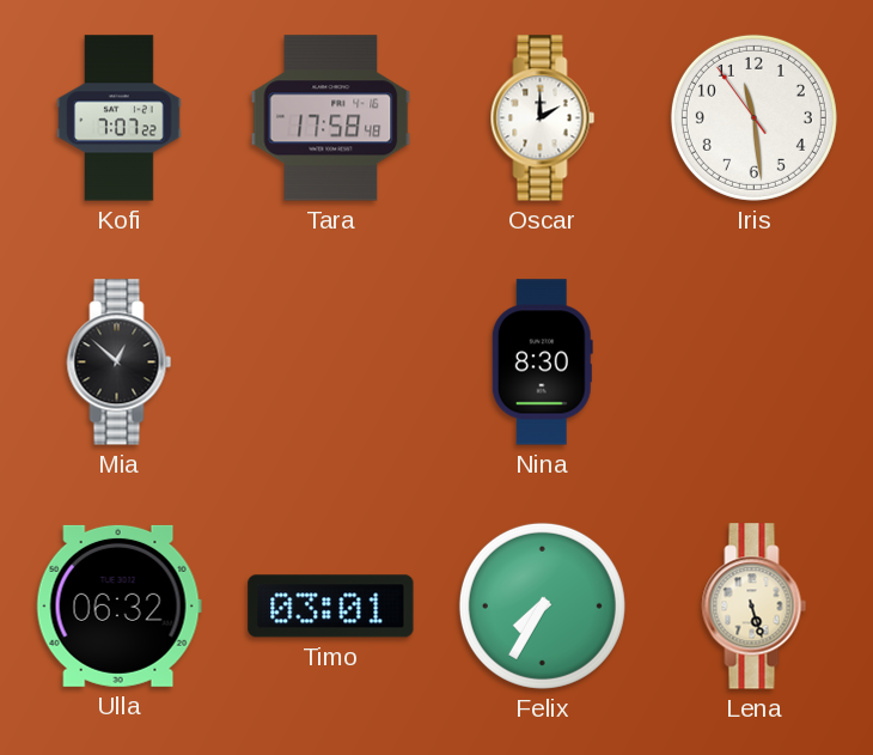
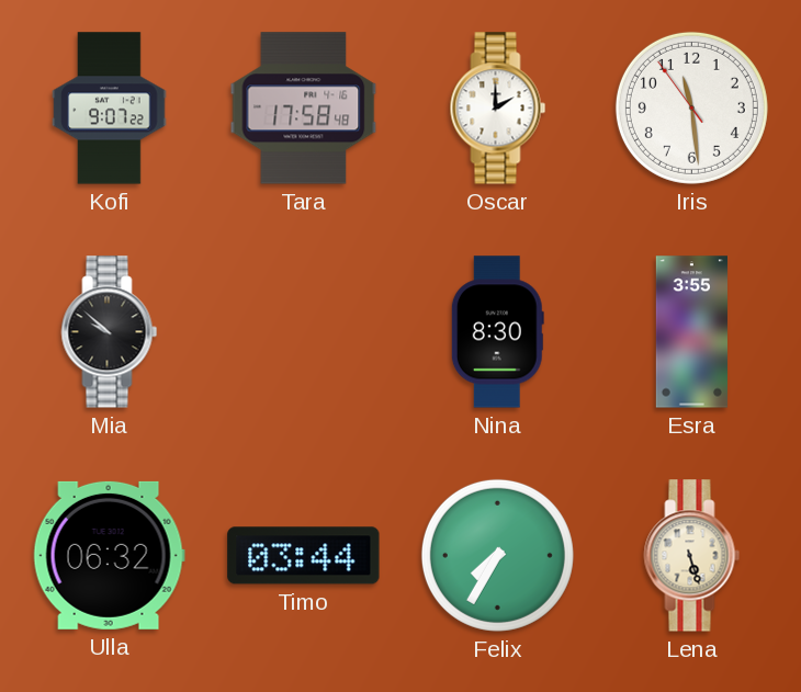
Kofi: 7:07 -> 9:07 (110, 109)
Mia: 12:52 -> 9:52 (110, 332)
Esra: none -> 3:55 (691, 332)
Timo: 03:01 -> 03:44 (304, 556)
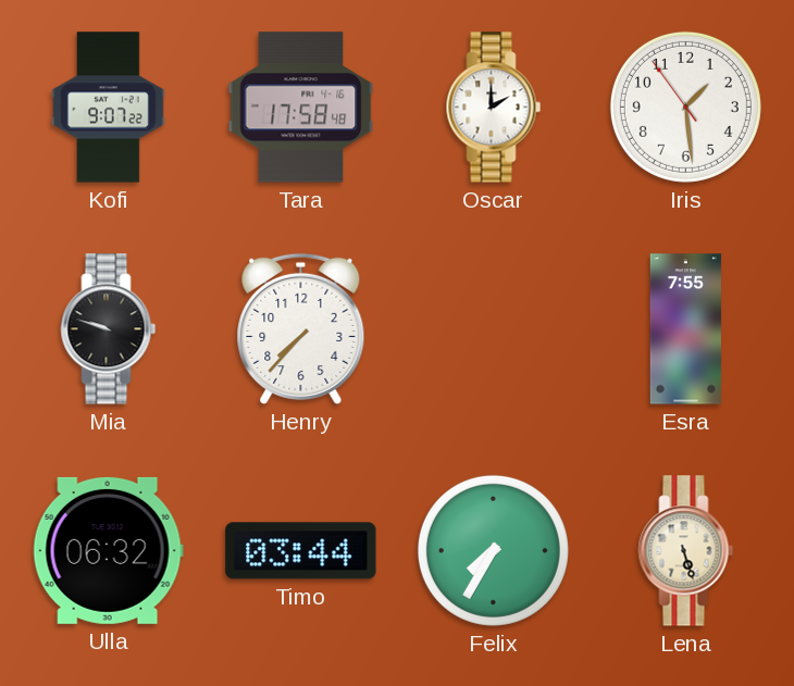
Iris: 11:28 -> 1:28 (685, 107)
Mia: 9:52 -> 9:48 (109, 329)
Henry: none -> 7:37 (301, 328)
Nina: 8:30 -> none (497, 332)
Esra: 3:55 -> 7:55 (685, 329)
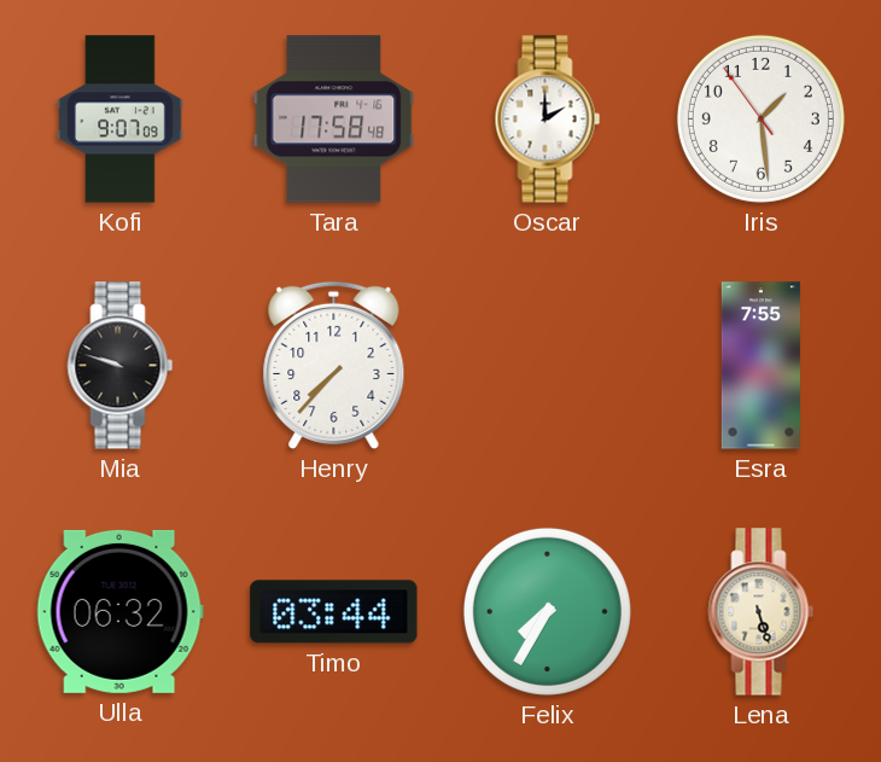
Kofi: 9:07:22 -> 9:07:09 (121, 120)
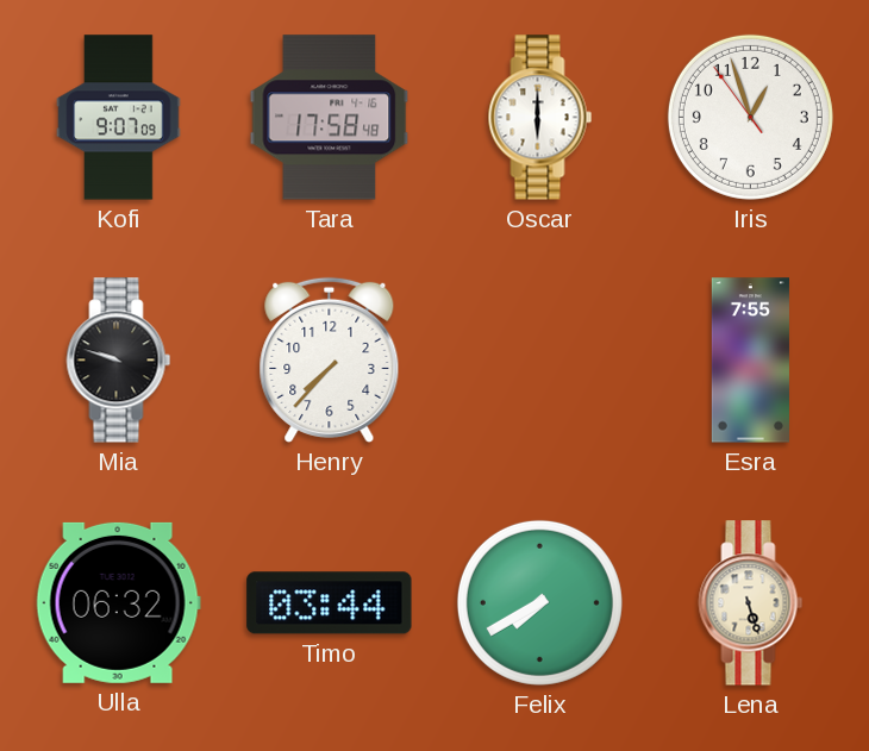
Oscar: 2:00 -> 6:00 (540, 118)
Iris: 1:28 -> 12:56 (750, 117)
Felix: 7:35 -> 7:40 (539, 602)
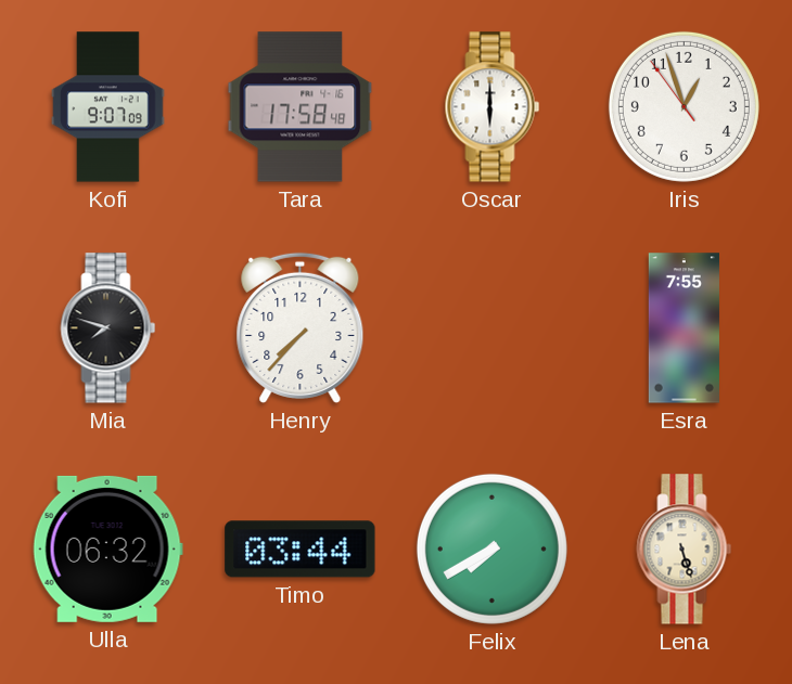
Mia: 9:48 -> 7:48 (108, 328)
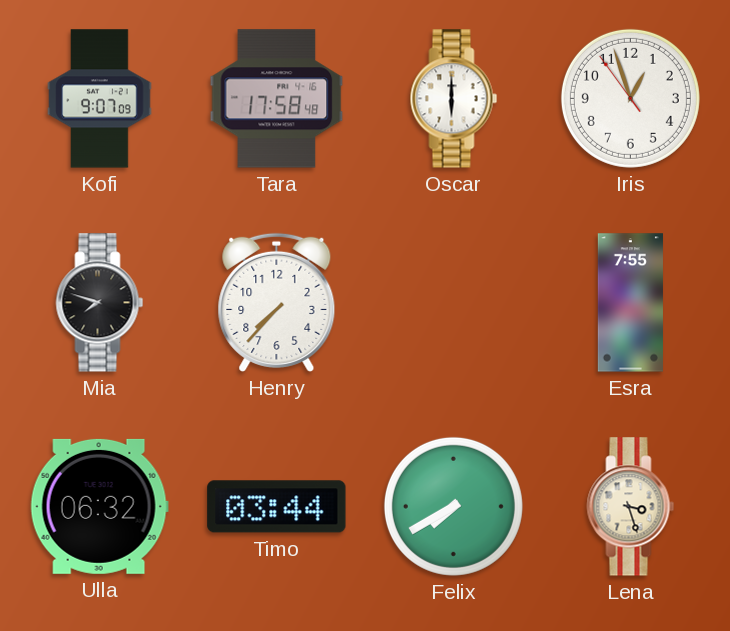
Lena: 5:27 -> 3:27 (631, 507)
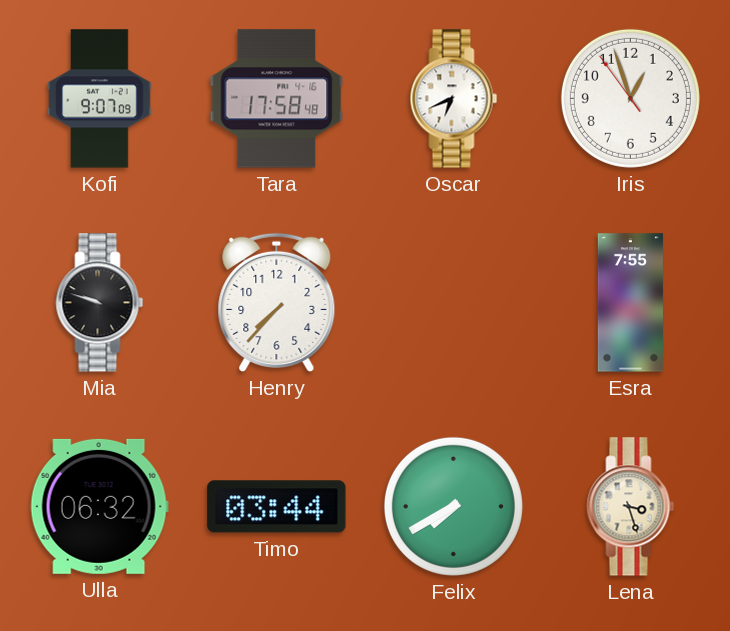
Oscar: 6:00 -> 6:41 (454, 99)
Mia: 7:48 -> 9:48 (100, 303)
